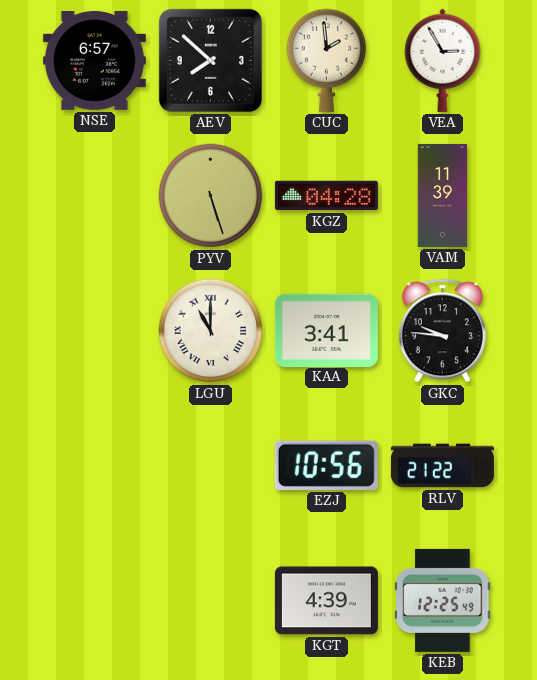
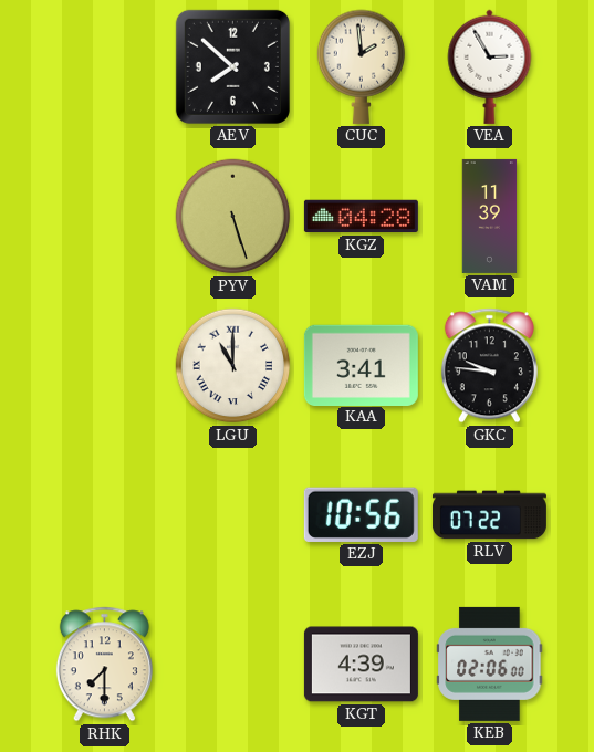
NSE: 6:57 -> none (94, 61)
RLV: 21:22 -> 07:22 (489, 515)
RHK: none -> 7:30 (104, 665)
KEB: 12:25 -> 02:06 (490, 664)
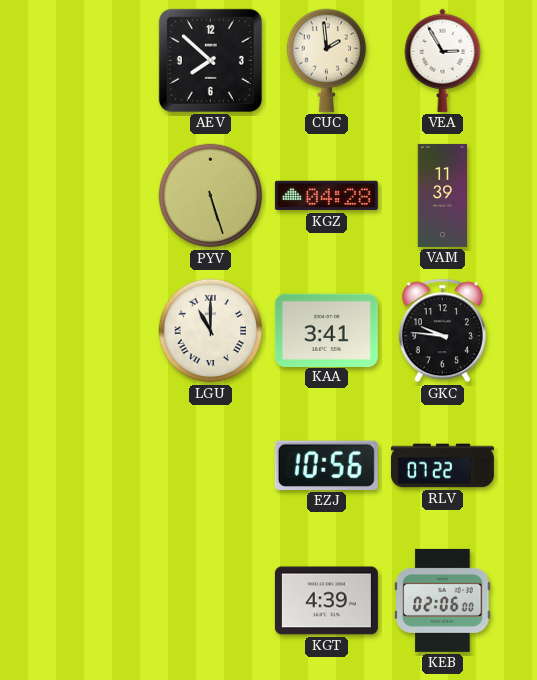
RHK: 7:30 -> none (104, 665)
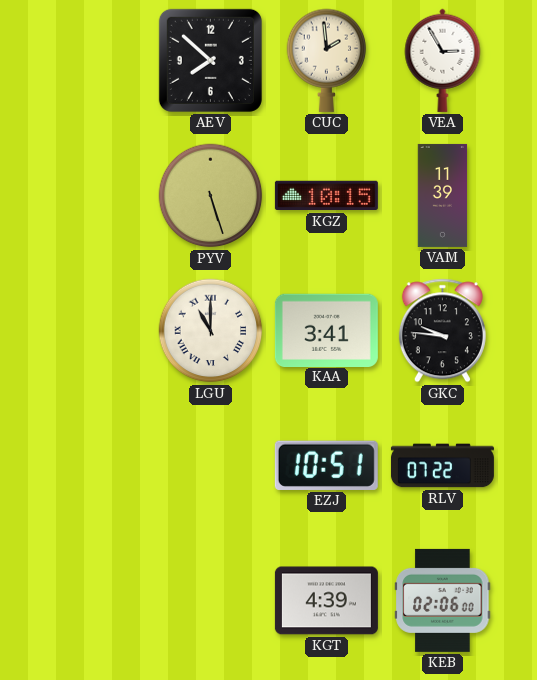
KGZ: 04:28 -> 10:15 (326, 196)
EZJ: 10:56 -> 10:51 (326, 465)
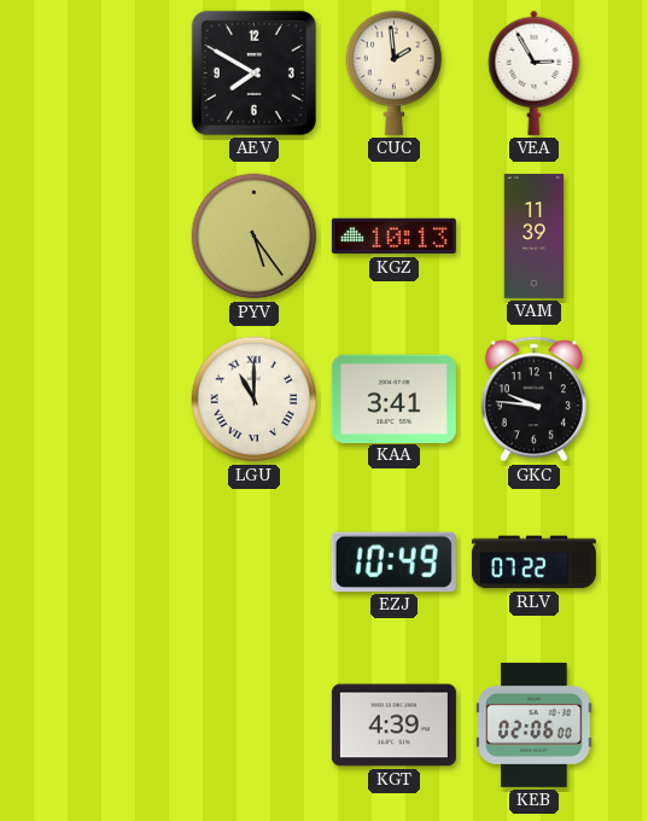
AEV: 7:52 -> 7:50 (253, 72)
PYV: 5:27 -> 5:24 (255, 237)
KGZ: 10:15 -> 10:13 (393, 237)
EZJ: 10:51 -> 10:49 (393, 561)
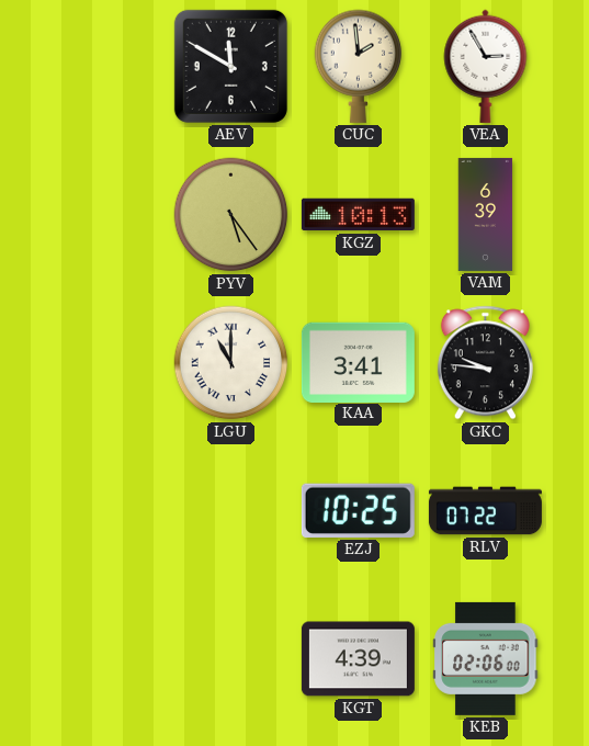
AEV: 7:50 -> 11:50 (230, 66)
VAM: 11:39 -> 6:39 (486, 214)
EZJ: 10:49 -> 10:25 (358, 510)
